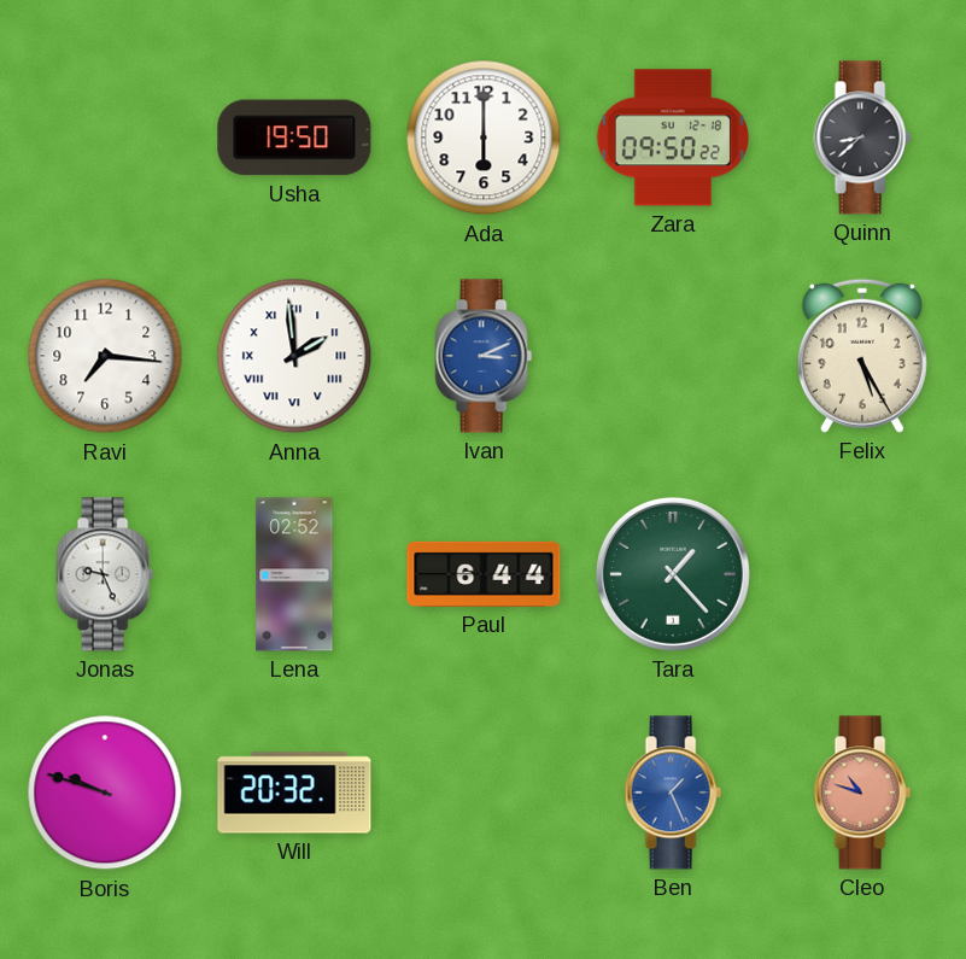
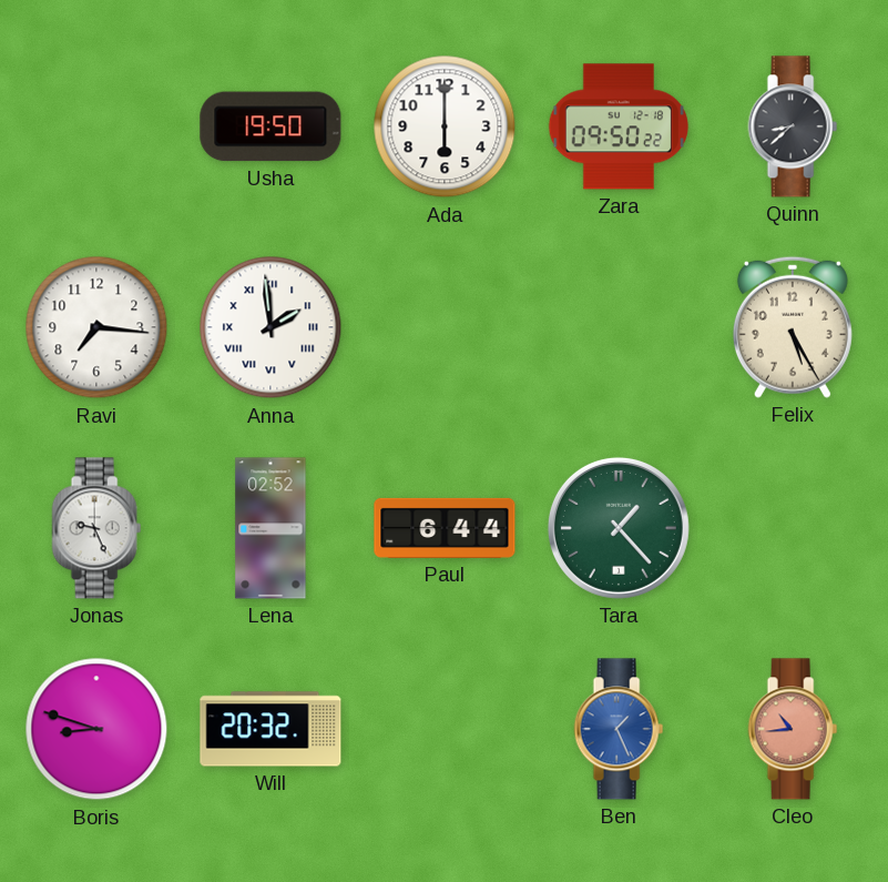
Ivan: 3:11 -> none (484, 356)
Boris: 9:48 -> 8:48 (96, 729)
Cleo: 10:48 -> 10:44 (793, 729)
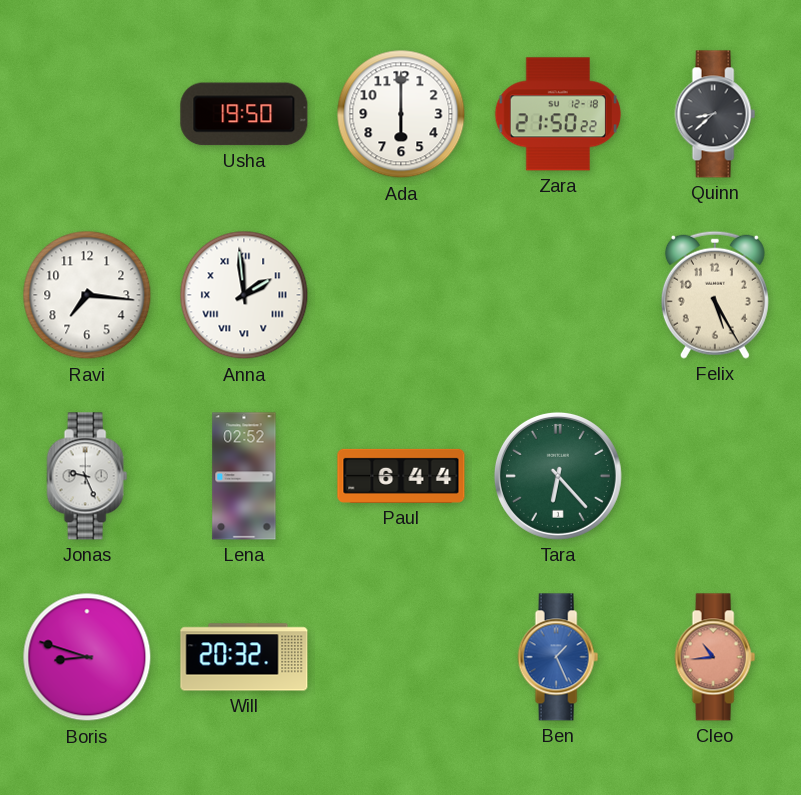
Zara: 09:50 -> 21:50 (558, 114)
Tara: 1:23 -> 6:23 (558, 476)
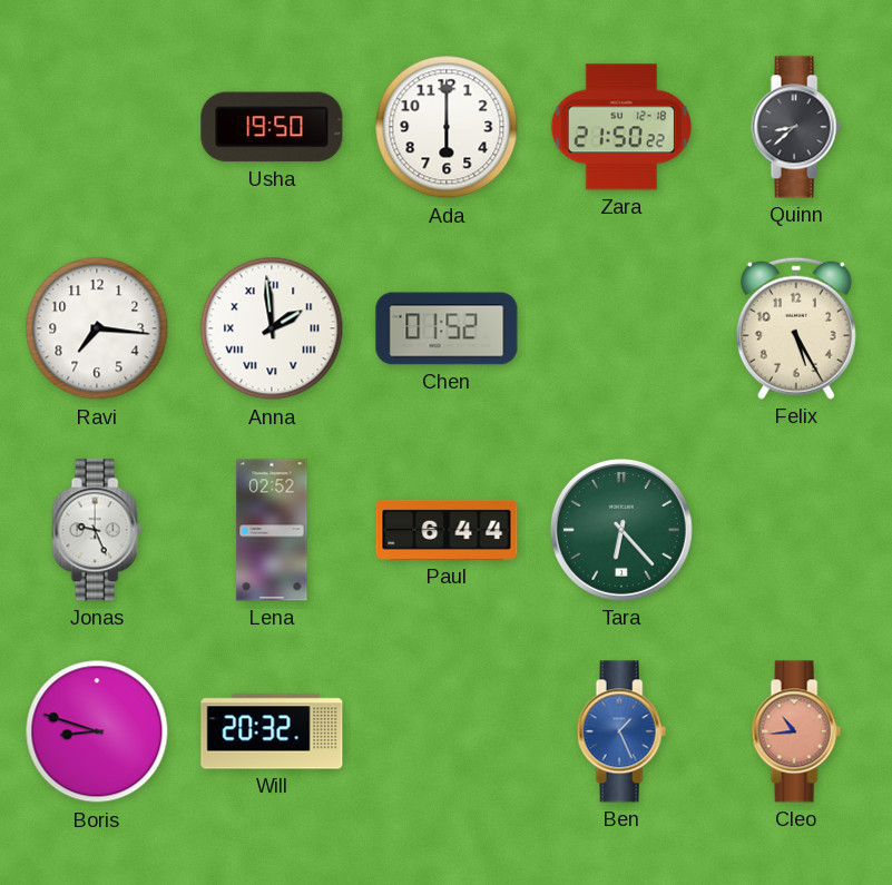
Chen: none -> 01:52 (447, 328)
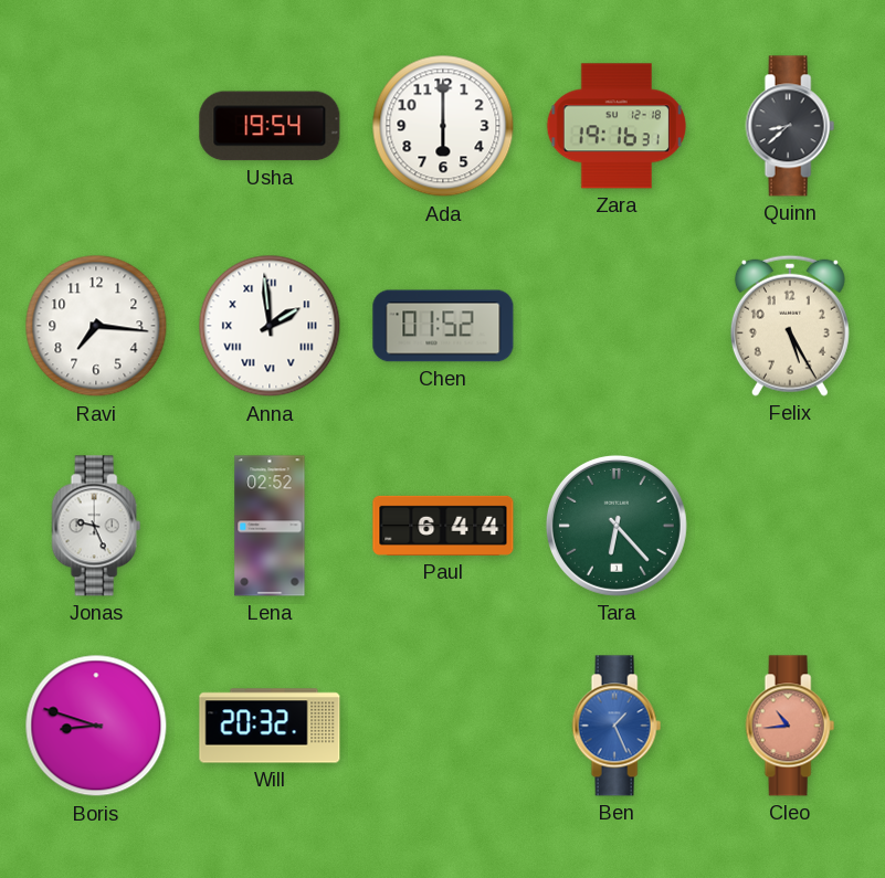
Usha: 19:50 -> 19:54 (270, 126)
Zara: 21:50 -> 19:16 (617, 126)
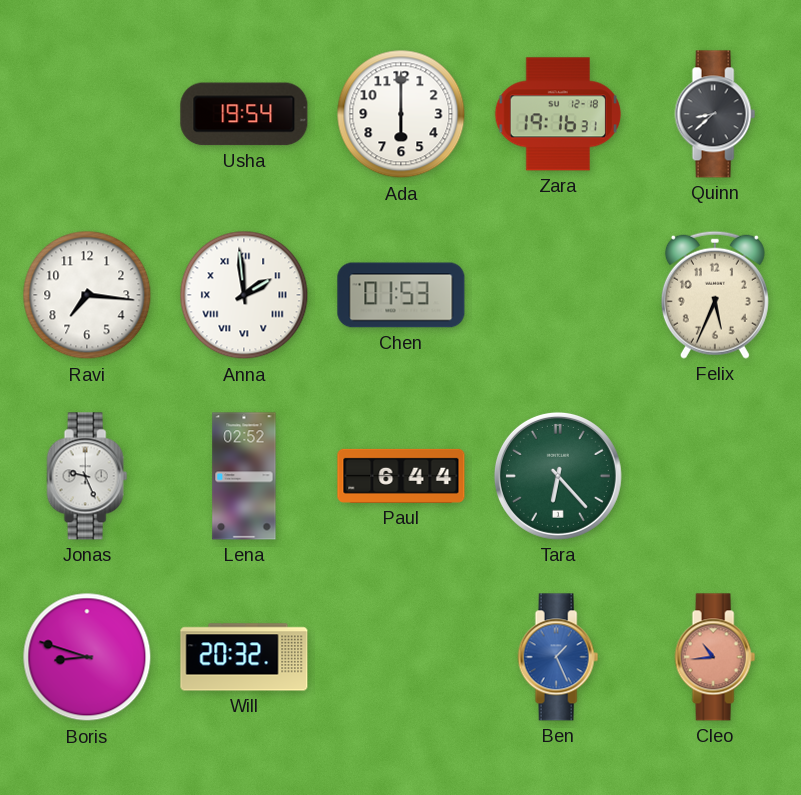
Chen: 01:52 -> 01:53 (401, 295)
Felix: 5:25 -> 5:34 (715, 295)
